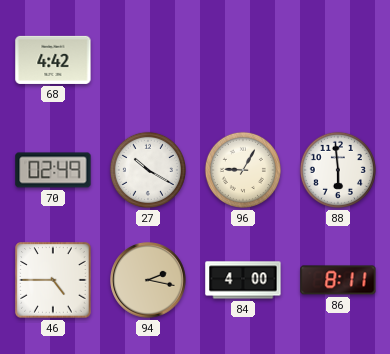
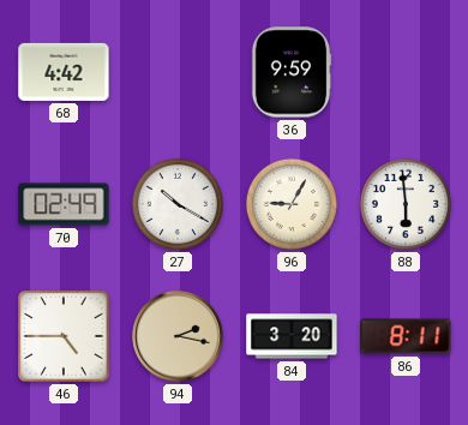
36: none -> 9:59 (292, 72)
84: 4:00 -> 3:20 (292, 336)
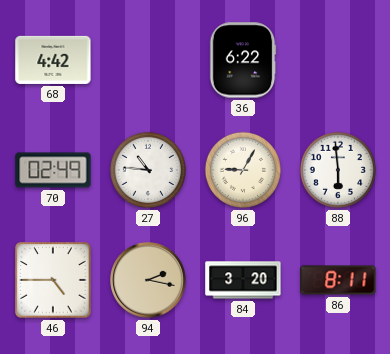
36: 9:59 -> 6:22 (243, 60)
27: 10:20 -> 10:46 (148, 170)
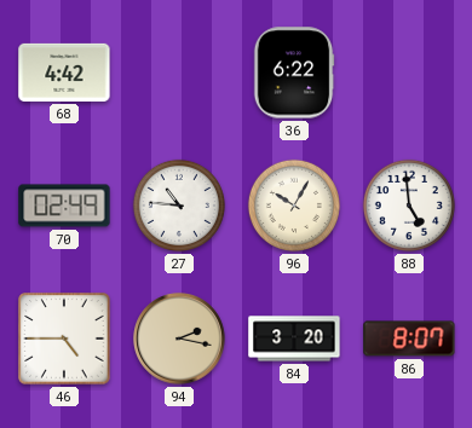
96: 9:05 -> 10:05 (294, 206)
88: 5:59 -> 4:59 (409, 206)
86: 8:11 -> 8:07 (409, 339)
